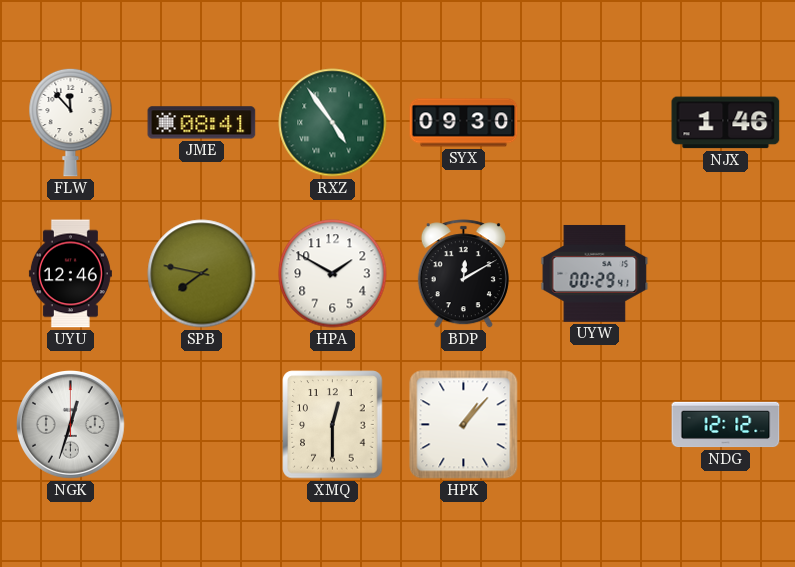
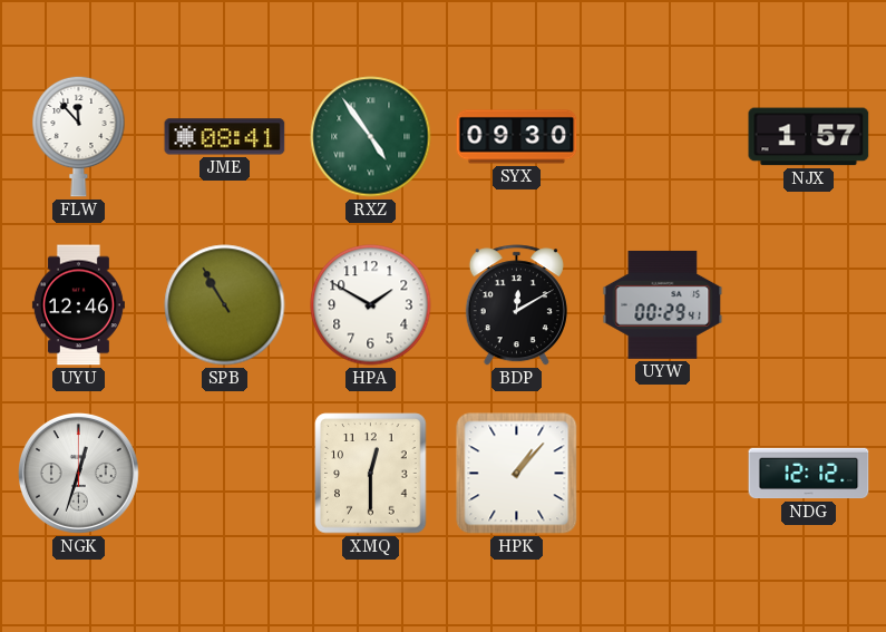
NJX: 1:46 -> 1:57 (809, 137)
SPB: 7:47 -> 10:55 (225, 305)
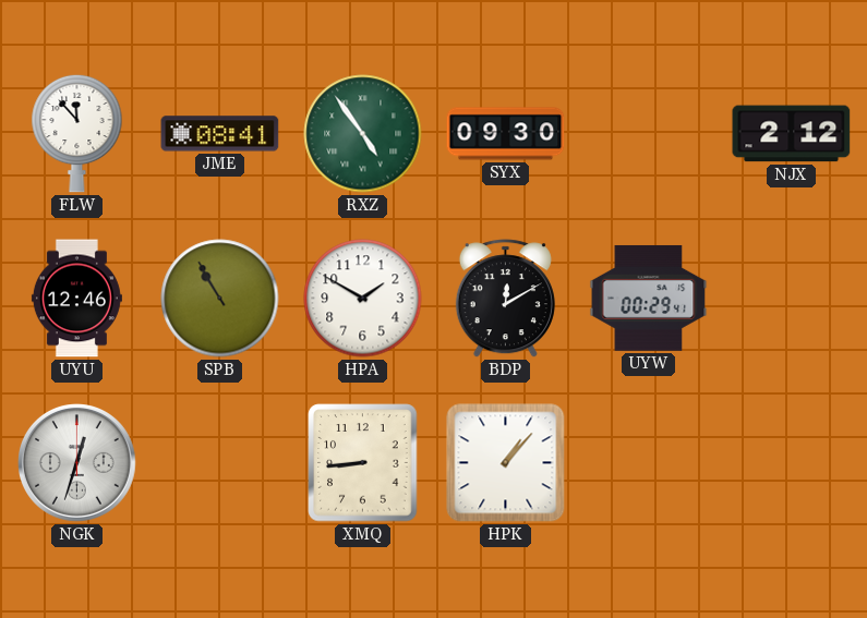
NJX: 1:57 -> 2:12 (792, 134)
XMQ: 12:30 -> 8:44 (363, 463)
NDG: 12:12 -> none (809, 474)
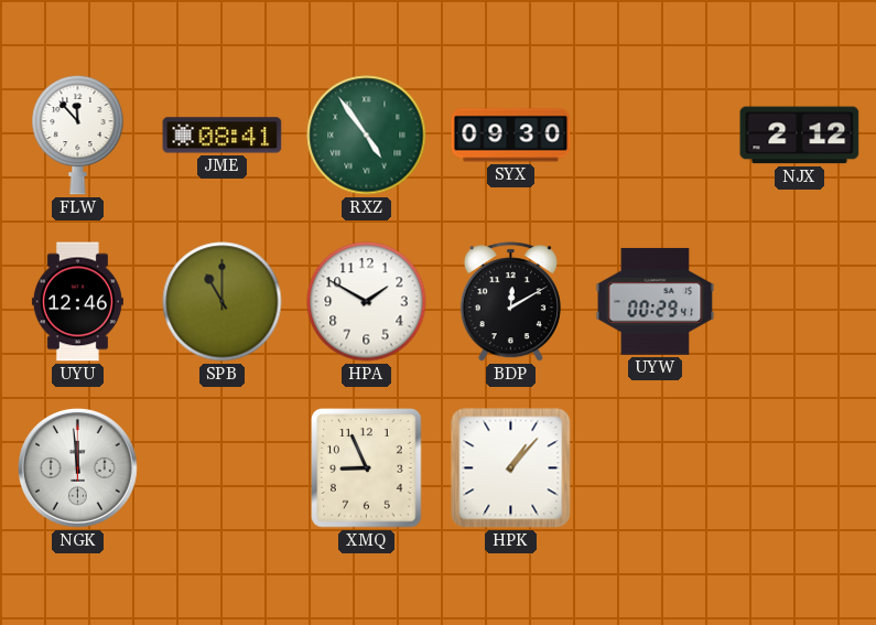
SPB: 10:55 -> 11:00 (223, 302)
NGK: 12:33 -> 11:59 (78, 468)
XMQ: 8:44 -> 8:56 (367, 468)
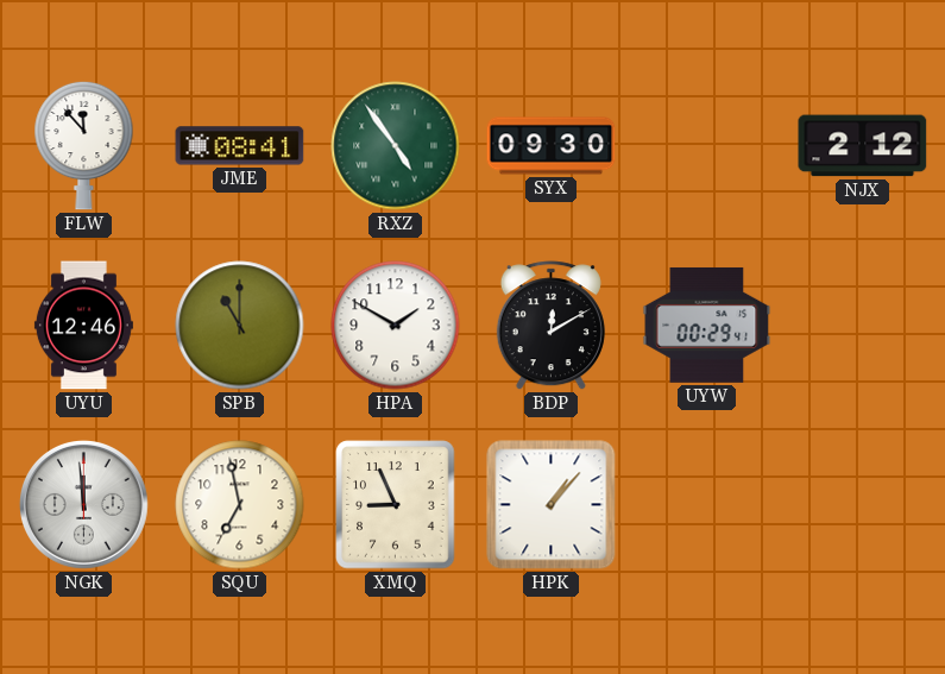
SQU: none -> 6:58 (240, 505)
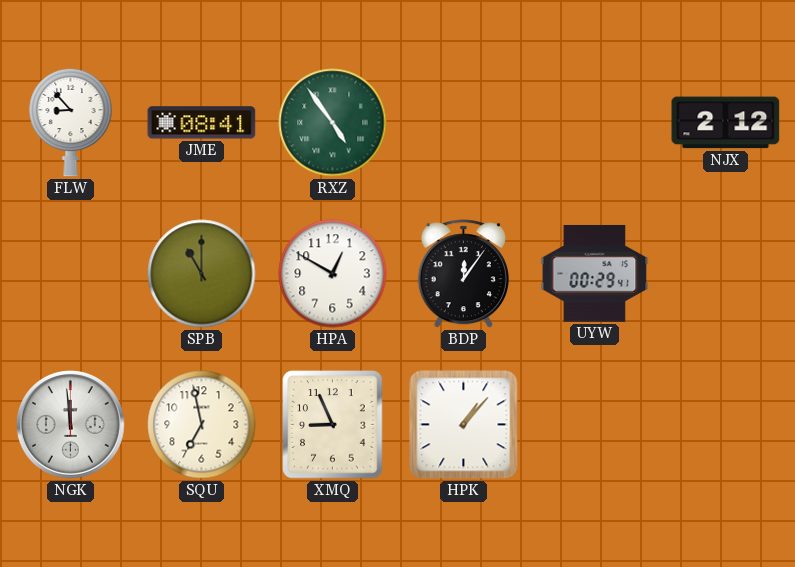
FLW: 11:53 -> 8:53 (71, 122)
SYX: 09:30 -> none (552, 146)
UYU: 12:46 -> none (83, 326)
HPA: 1:50 -> 12:50 (333, 274)
BDP: 12:10 -> 12:06 (463, 274)
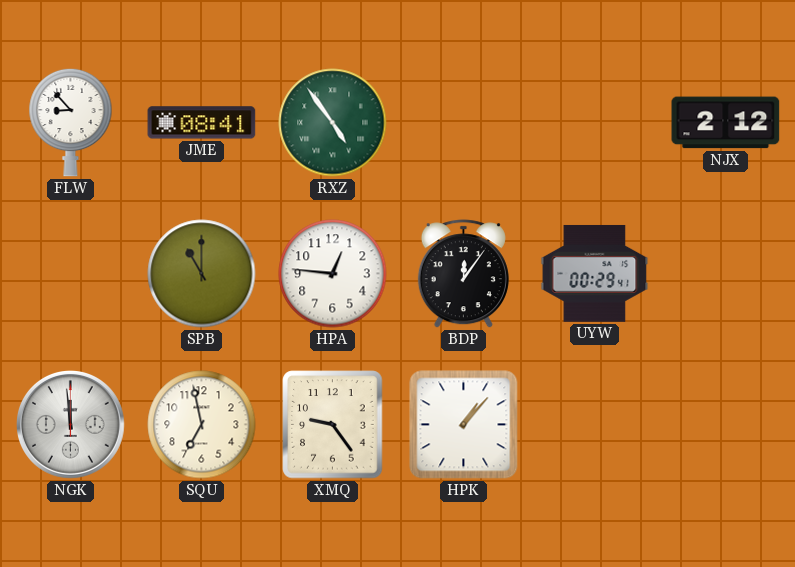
HPA: 12:50 -> 12:46 (333, 274)
XMQ: 8:56 -> 9:24 (333, 425)
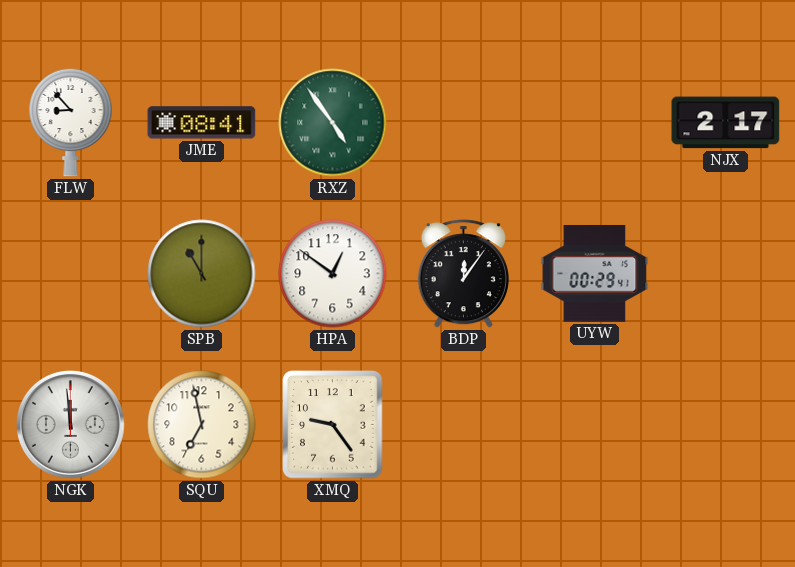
NJX: 2:12 -> 2:17 (726, 123)
HPA: 12:46 -> 12:51 (333, 274)
HPK: 1:07 -> none (464, 425)
